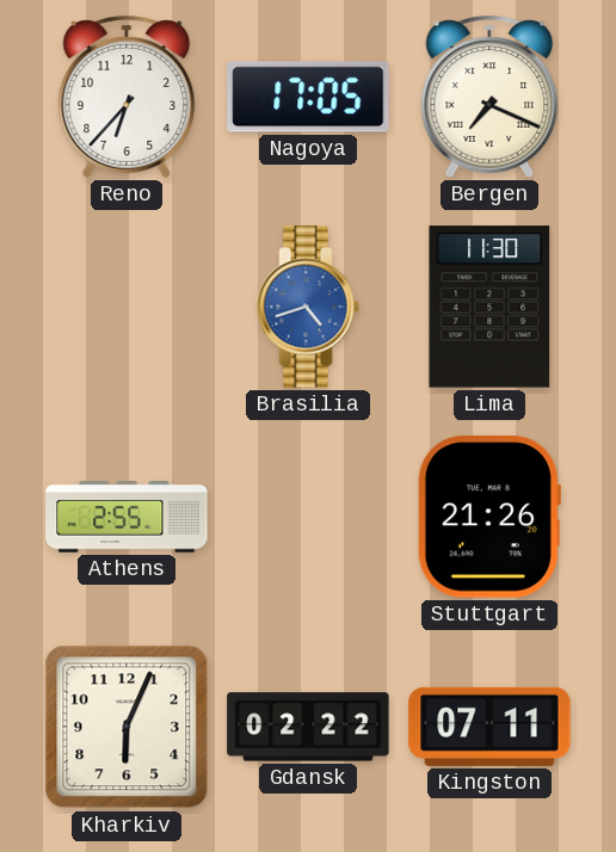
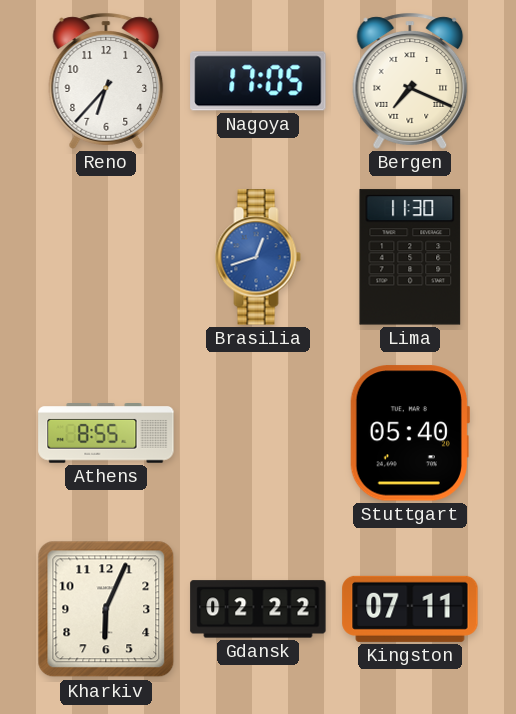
Brasilia: 4:42 -> 12:42 (258, 257)
Athens: 2:55 -> 8:55 (106, 434)
Stuttgart: 21:26 -> 05:40 (409, 433)
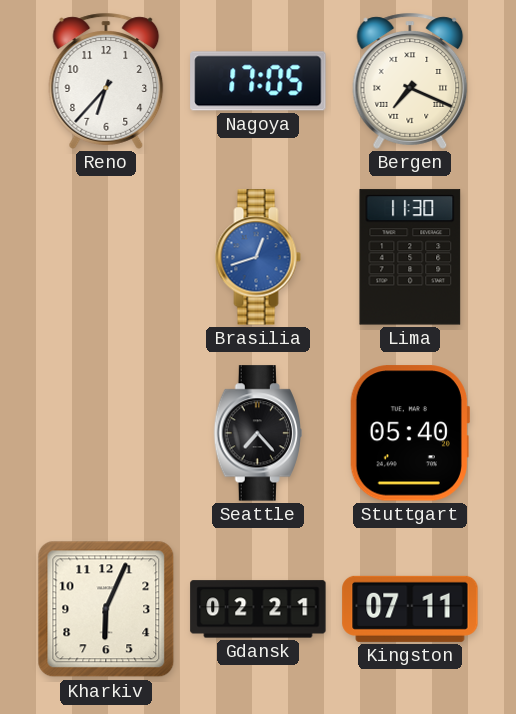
Athens: 8:55 -> none (106, 434)
Seattle: none -> 7:23 (257, 433)
Gdansk: 02:22 -> 02:21 (258, 609)
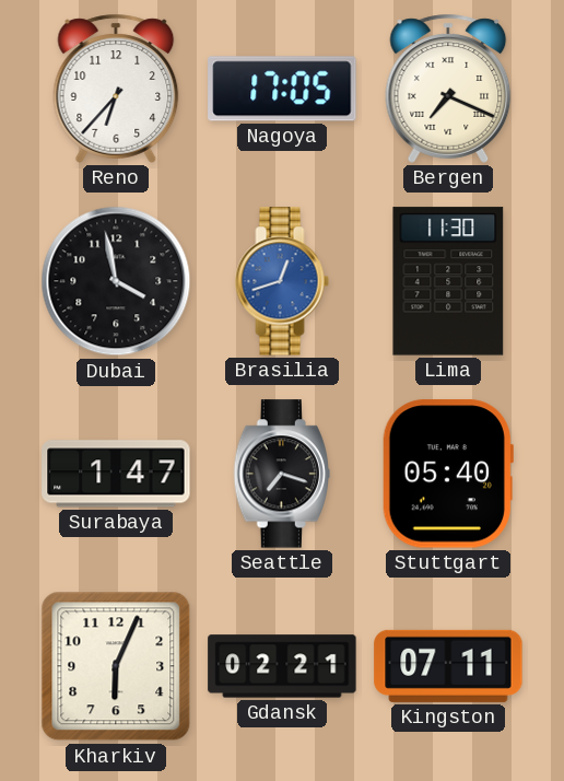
Dubai: none -> 3:58 (116, 281)
Surabaya: none -> 1:47 (116, 474)
Seattle: 7:23 -> 7:18 (281, 474)
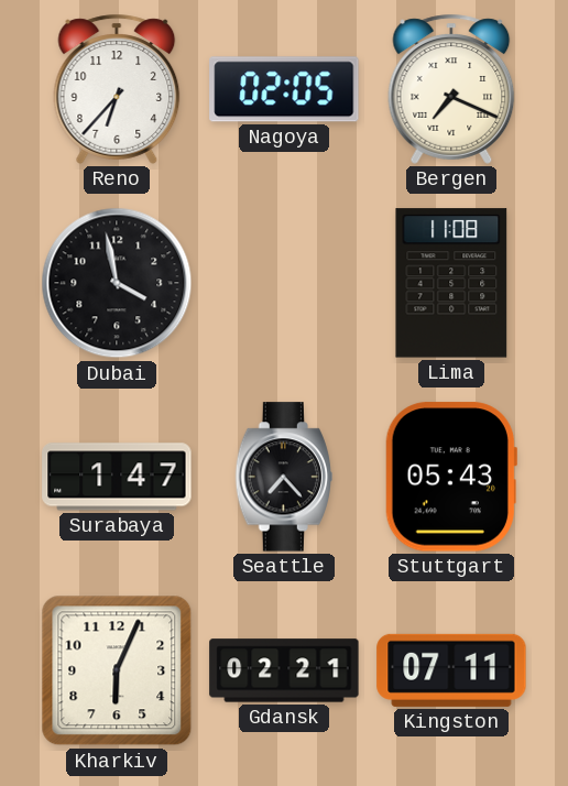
Nagoya: 17:05 -> 02:05 (284, 89)
Brasilia: 12:42 -> none (282, 281)
Lima: 11:30 -> 11:08 (451, 283)
Seattle: 7:18 -> 7:23 (283, 477)
Stuttgart: 05:40 -> 05:43 (450, 477)
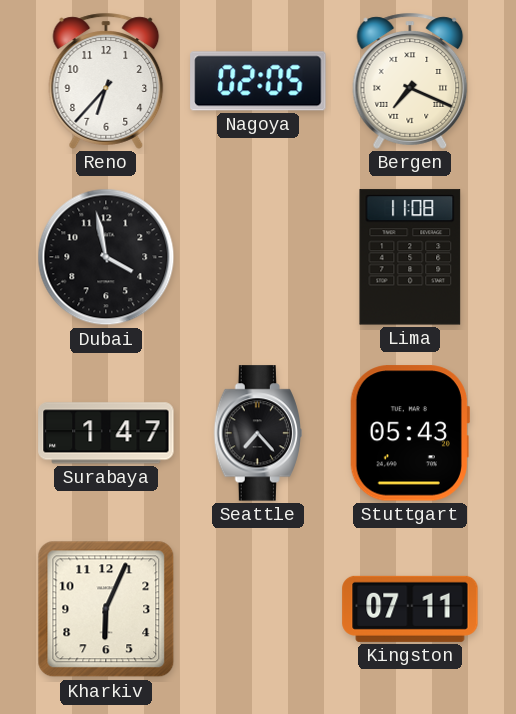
Gdansk: 02:21 -> none (284, 670)
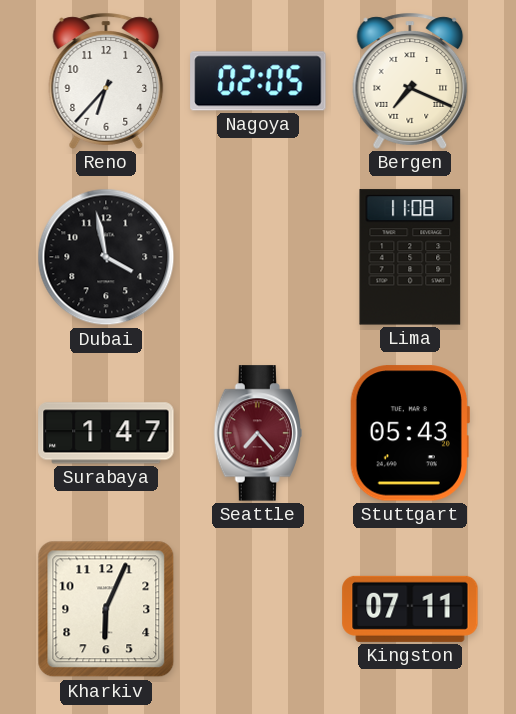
Seattle dial: black -> burgundy (257, 433)
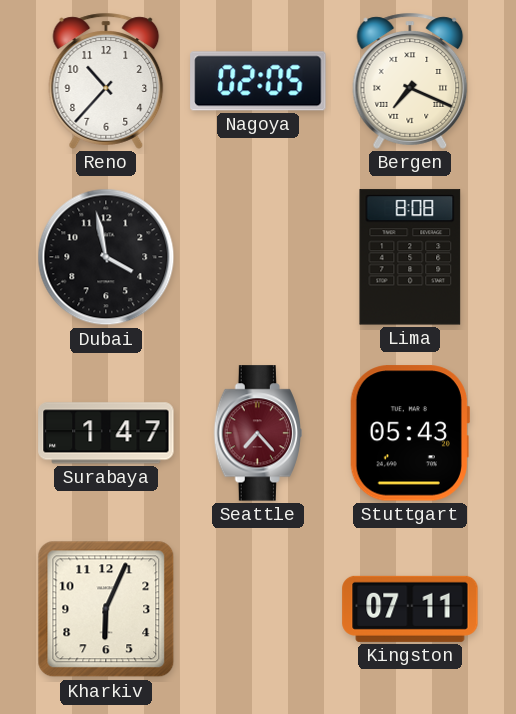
Reno: 6:37 -> 10:37 (106, 81)
Lima: 11:08 -> 8:08 (410, 257)
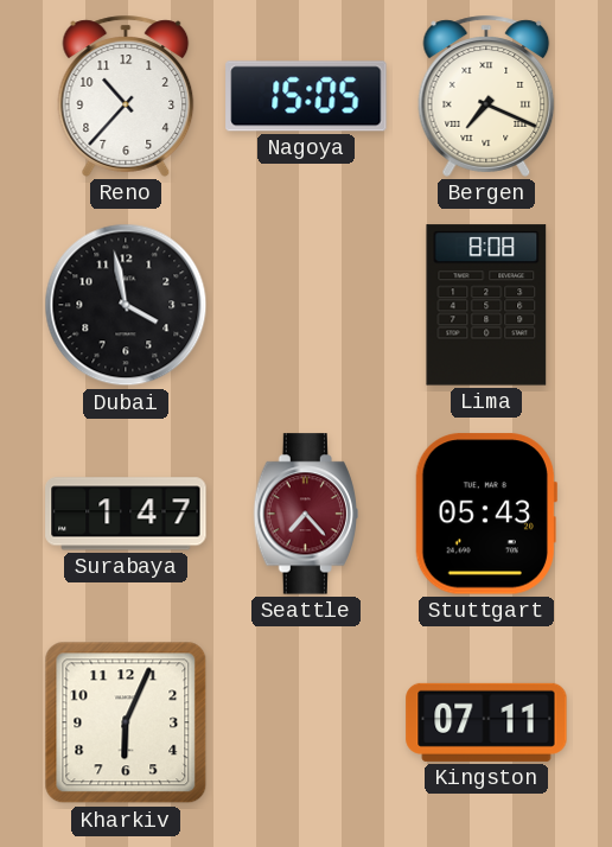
Nagoya: 02:05 -> 15:05 (306, 96)
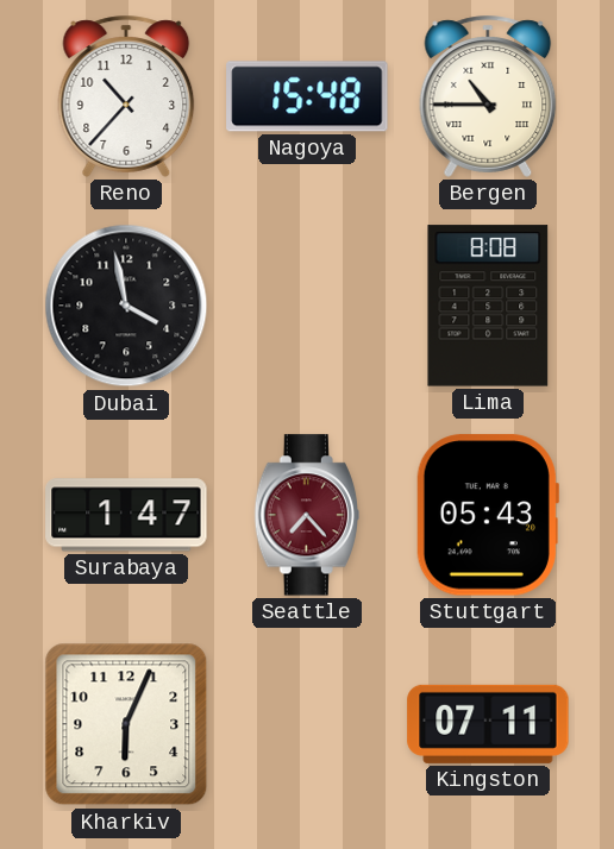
Nagoya: 15:05 -> 15:48 (307, 96)
Bergen: 7:19 -> 10:45 (488, 96)
